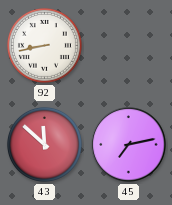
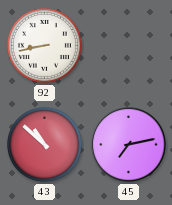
43: 11:52 -> 10:52 (44, 144)
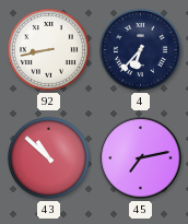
4: none -> 6:37 (140, 49)
